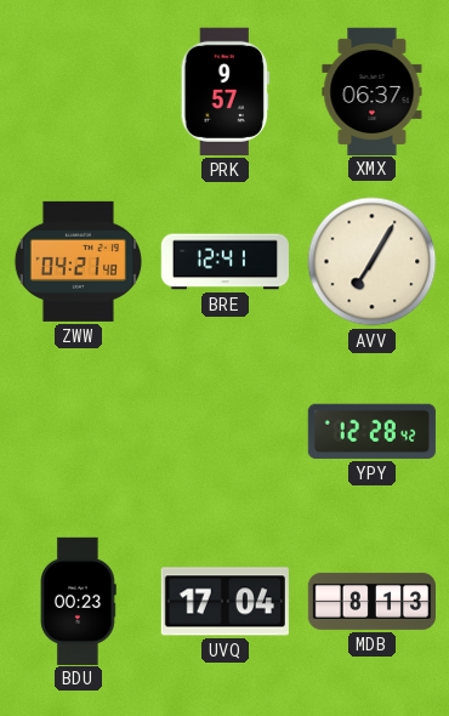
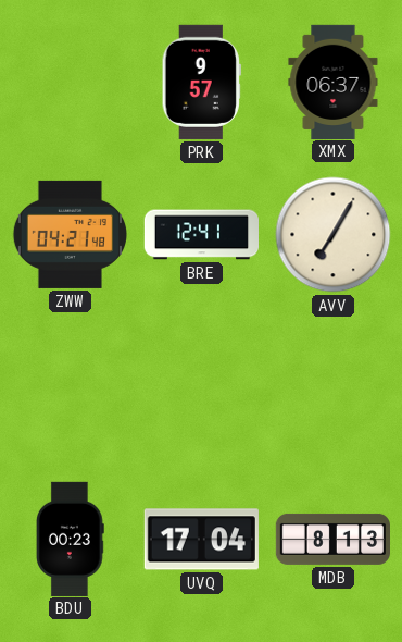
YPY: 12:28 -> none (371, 431)
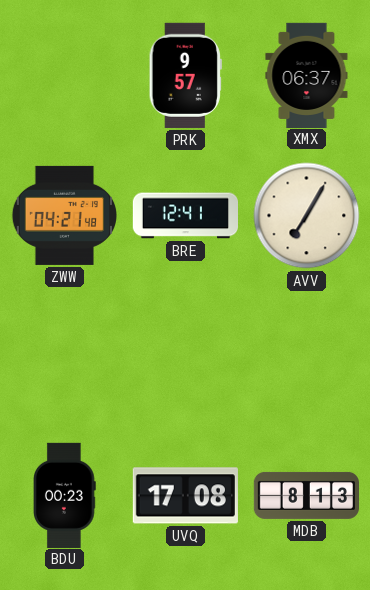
UVQ: 17:04 -> 17:08 (185, 496)
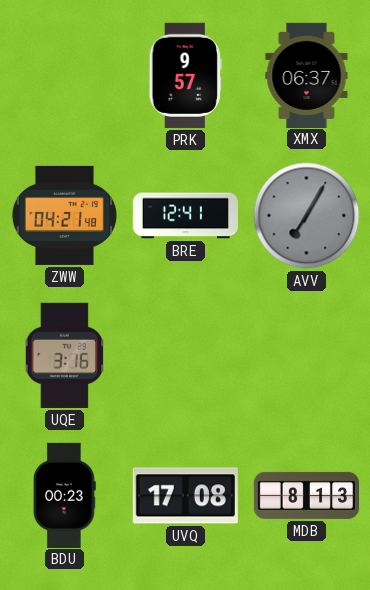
AVV dial: cream -> grey (307, 216)
UQE: none -> 3:16 (64, 355)
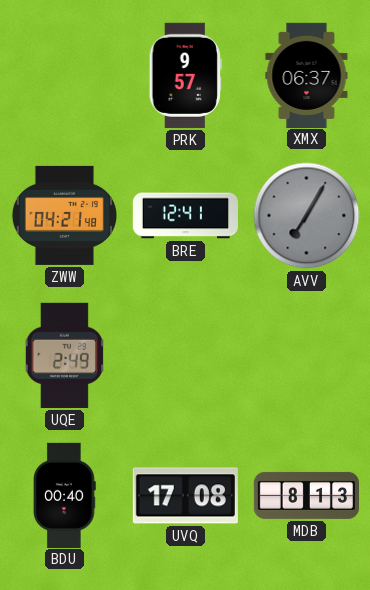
UQE: 3:16 -> 2:49 (64, 355)
BDU: 00:23 -> 00:40 (65, 495)
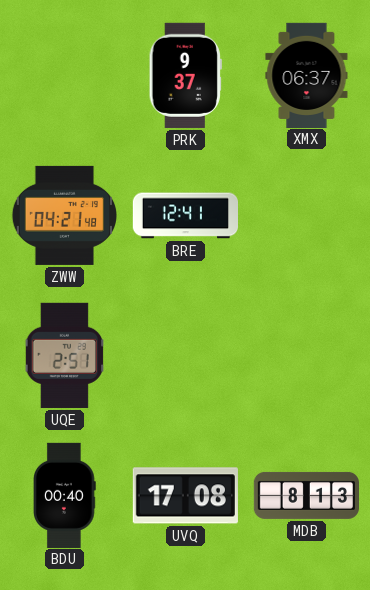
PRK: 9:57 -> 9:37 (185, 75)
AVV: 7:05 -> none (307, 216)
UQE: 2:49 -> 2:51 (64, 355)
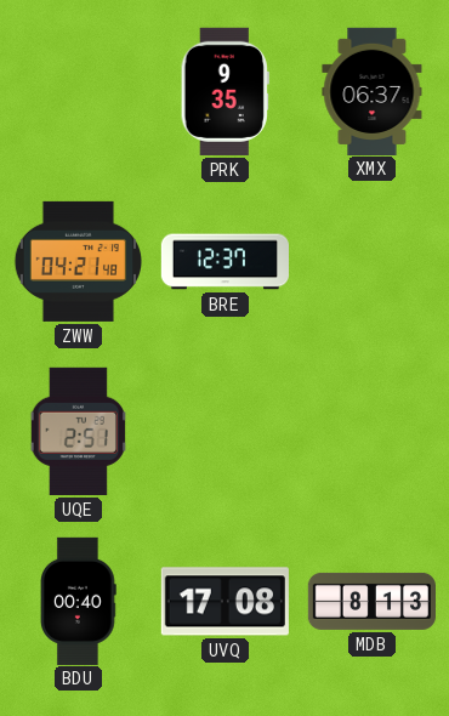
PRK: 9:37 -> 9:35 (224, 91)
BRE: 12:41 -> 12:37 (224, 262)
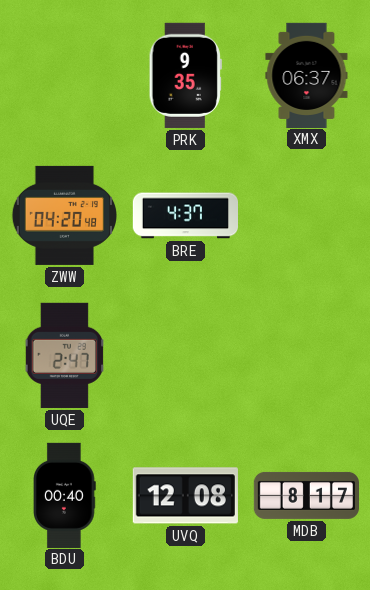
ZWW: 04:21 -> 04:20 (64, 215)
BRE: 12:37 -> 4:37 (185, 216)
UQE: 2:51 -> 2:47 (64, 355)
UVQ: 17:08 -> 12:08 (185, 496)
MDB: 8:13 -> 8:17 (306, 495)
